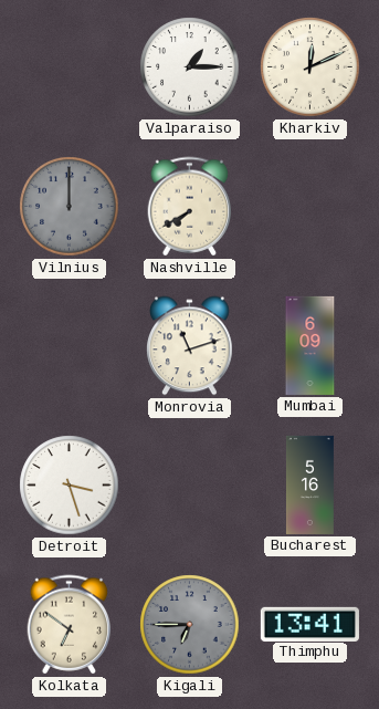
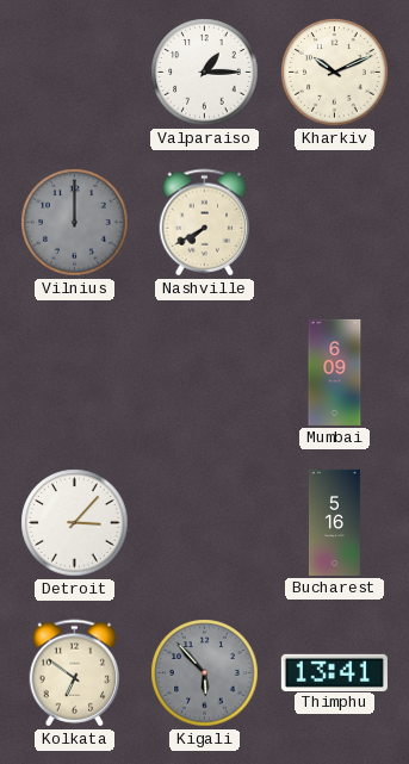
Kharkiv: 12:11 -> 10:11 (335, 73)
Monrovia: 11:12 -> none (190, 346)
Detroit: 3:27 -> 3:07 (75, 523)
Kigali: 6:45 -> 5:53 (205, 673)
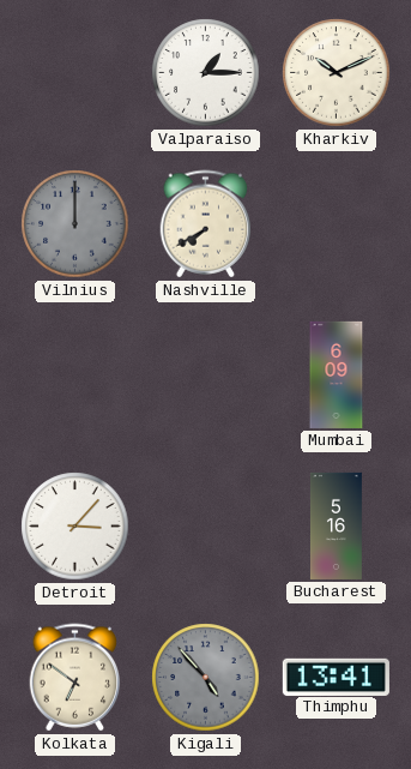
Kigali: 5:53 -> 4:53 (206, 678)
